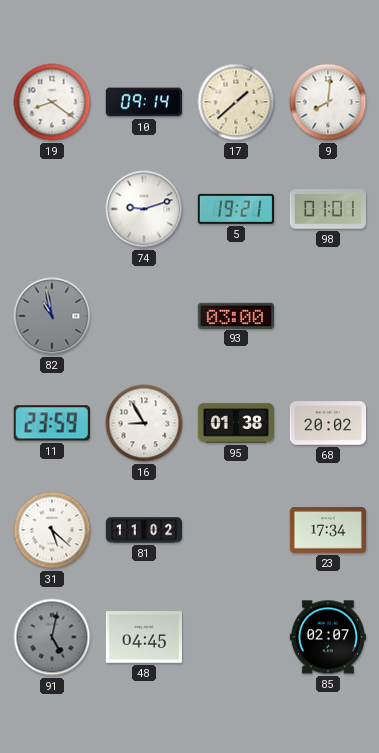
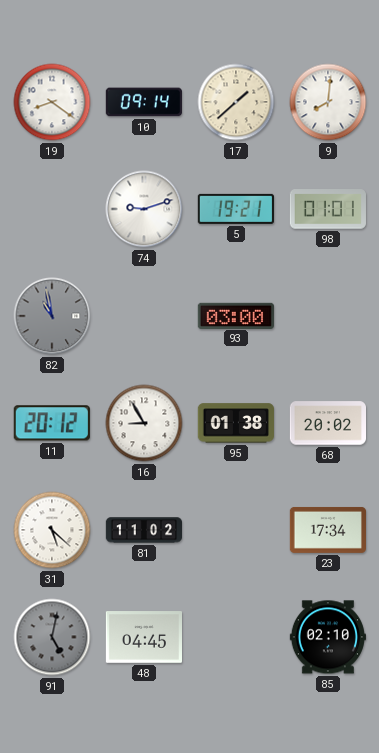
11: 23:59 -> 20:12 (52, 423)
85: 02:07 -> 02:10 (327, 637)
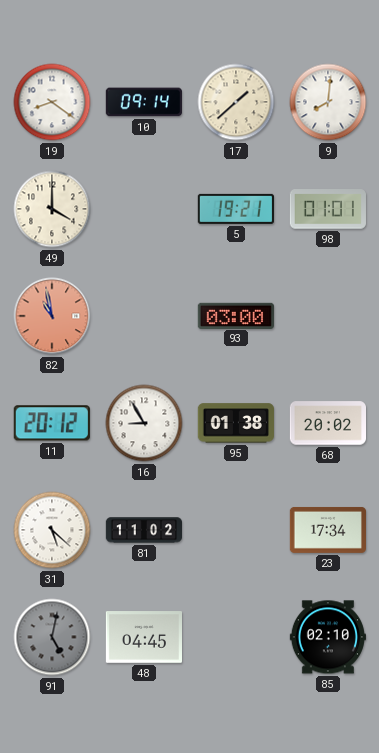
49: none -> 4:00 (52, 209)
74: 9:12 -> none (144, 209)
82 dial: grey -> salmon (52, 316)
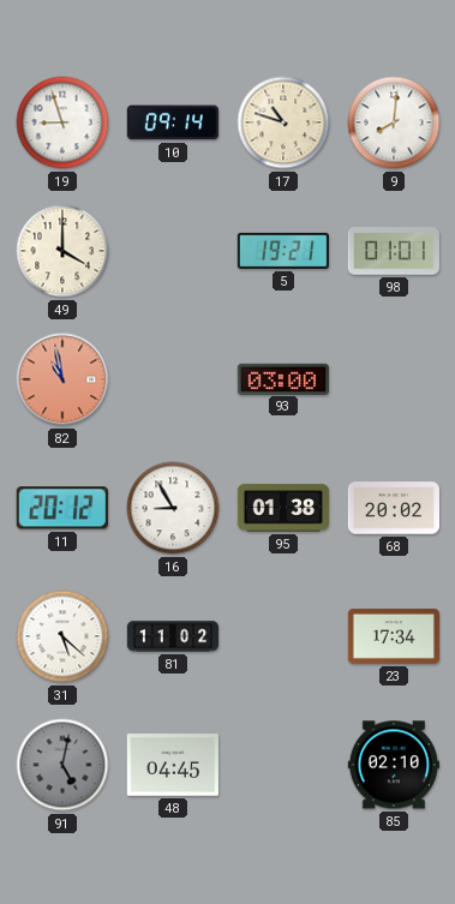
19: 8:21 -> 8:57 (62, 122)
17: 1:38 -> 10:48 (283, 122)
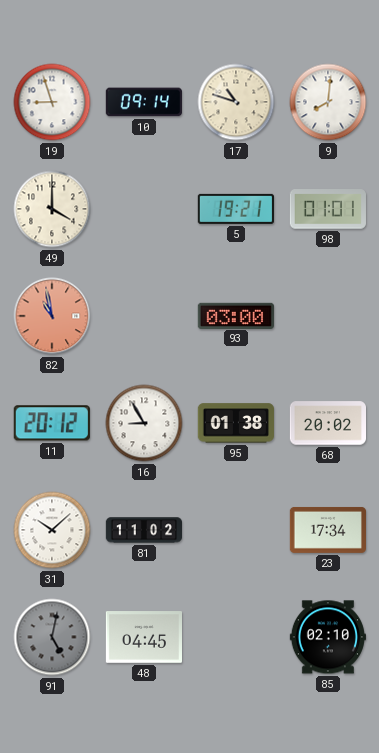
31: 5:22 -> 10:08 (52, 530)
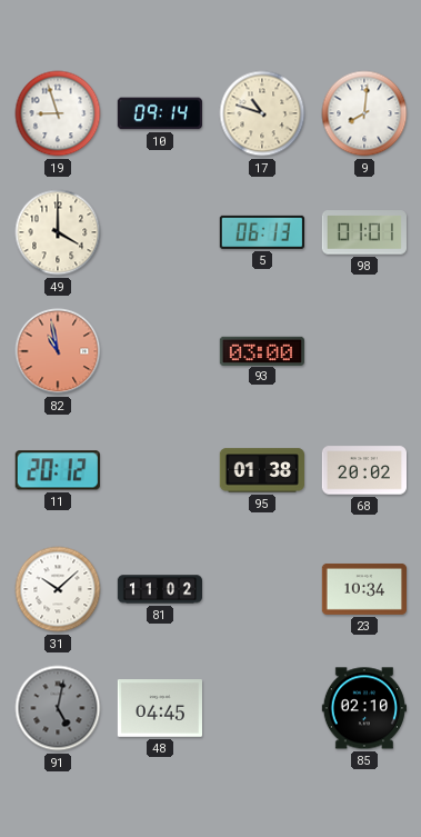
5: 19:21 -> 06:13 (262, 232)
16: 8:55 -> none (144, 423)
23: 17:34 -> 10:34 (363, 589)
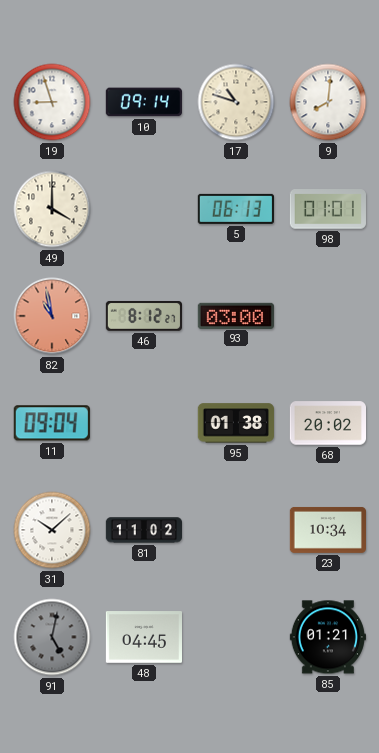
46: none -> 8:12 (143, 316)
11: 20:12 -> 09:04 (52, 423)
85: 02:10 -> 01:21 (327, 637)
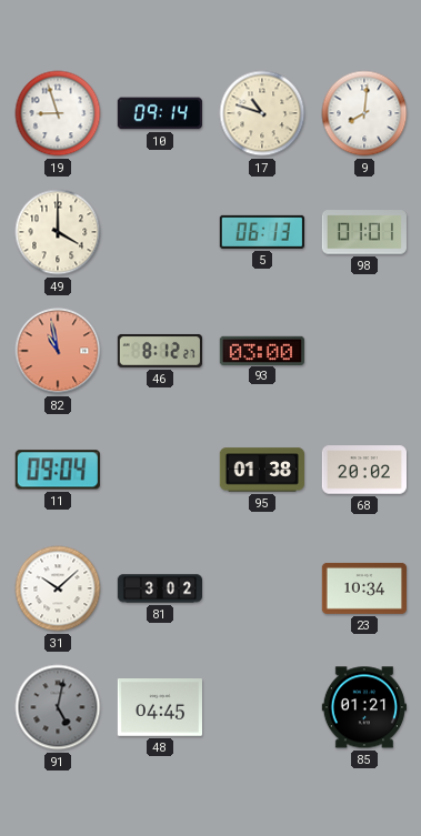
81: 11:02 -> 3:02 (159, 588)
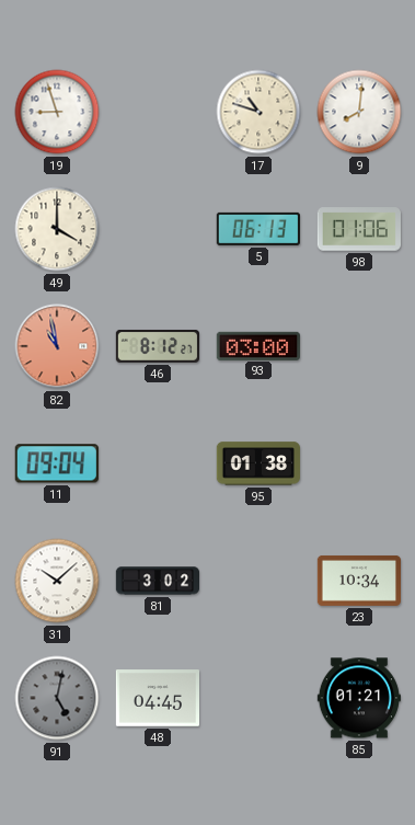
10: 09:14 -> none (160, 113)
98: 01:01 -> 01:06 (359, 229)
68: 20:02 -> none (363, 470)
